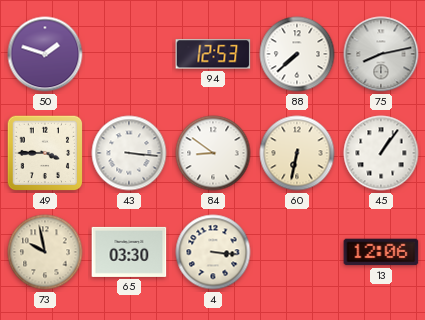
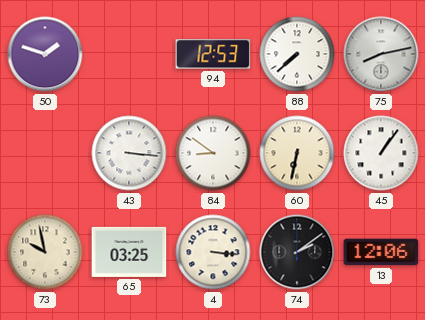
49: 3:45 -> none (45, 153)
65: 03:30 -> 03:25 (129, 252)
74: none -> 2:09 (297, 252)
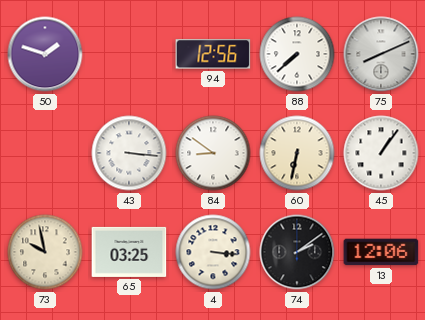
94: 12:53 -> 12:56 (213, 54)
75: 8:13 -> 8:11 (381, 54)
